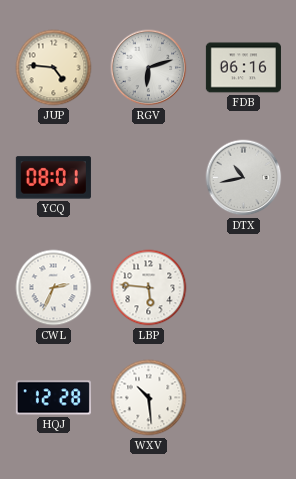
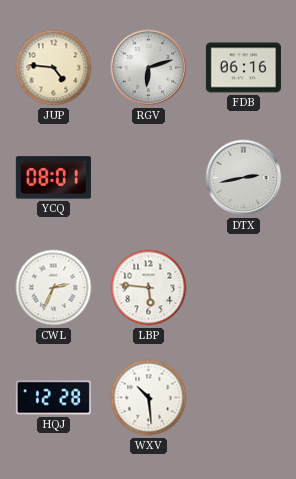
DTX: 10:43 -> 2:43 (244, 178)
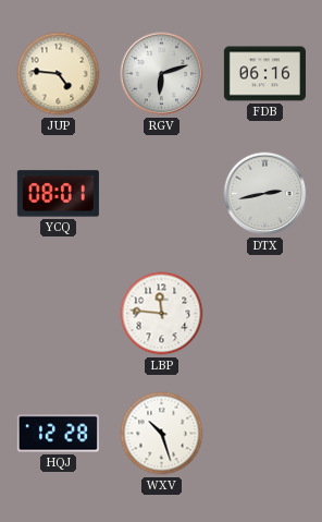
CWL: 2:34 -> none (54, 288)
LBP: 5:46 -> 11:46 (162, 314)
WXV: 10:29 -> 10:27 (162, 434)
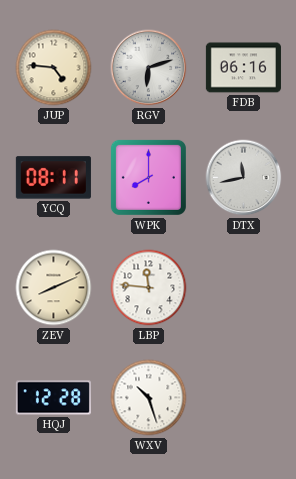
YCQ: 08:01 -> 08:11 (53, 178)
WPK: none -> 8:00 (148, 177)
DTX: 2:43 -> 11:43 (244, 178)
ZEV: none -> 8:11 (54, 288)
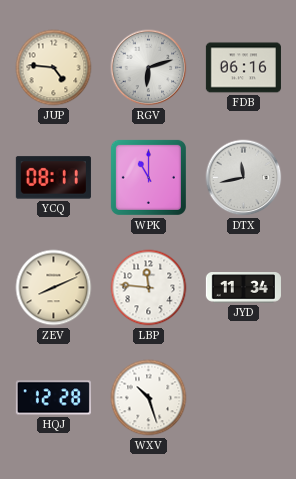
WPK: 8:00 -> 11:00 (148, 177)
JYD: none -> 11:34 (243, 288)
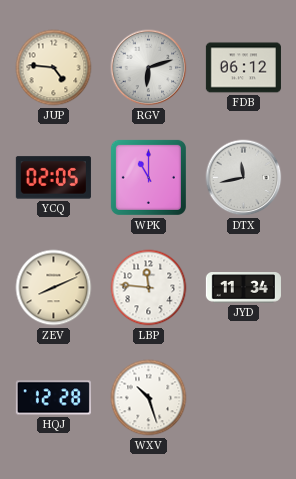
FDB: 06:16 -> 06:12 (243, 68)
YCQ: 08:11 -> 02:05 (53, 178)
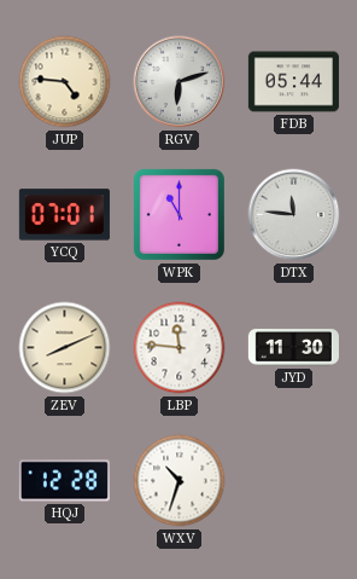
FDB: 06:12 -> 05:44 (293, 82)
YCQ: 02:05 -> 07:01 (64, 215)
DTX: 11:43 -> 11:46 (294, 215)
JYD: 11:34 -> 11:30 (293, 348)
WXV: 10:27 -> 10:33 (180, 481)
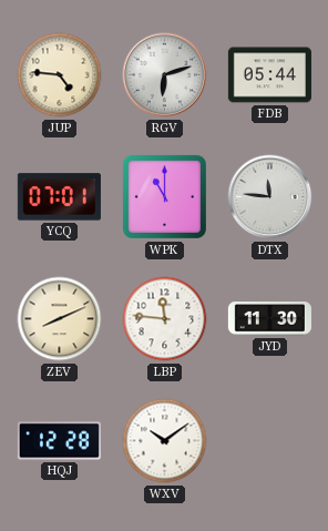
WXV: 10:33 -> 10:09 (165, 441)
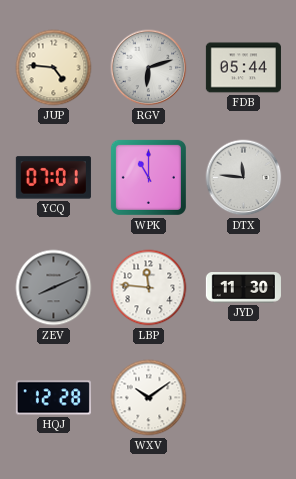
ZEV dial: cream -> grey (54, 288)
